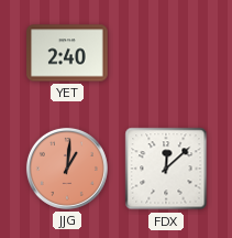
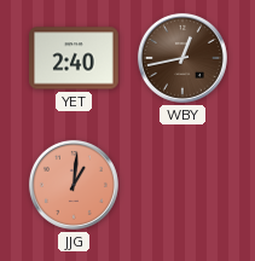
WBY: none -> 12:43 (182, 58)
FDX: 12:08 -> none (166, 169)
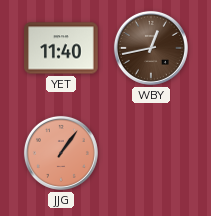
YET: 2:40 -> 11:40 (61, 48)
JJG: 1:01 -> 1:06 (61, 153)
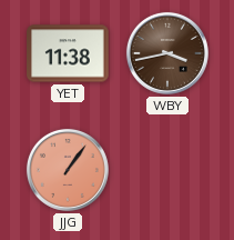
YET: 11:40 -> 11:38 (68, 53)
WBY: 12:43 -> 3:43 (167, 53)
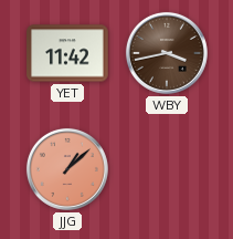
YET: 11:38 -> 11:42 (67, 53)
JJG: 1:06 -> 1:08 (67, 169)
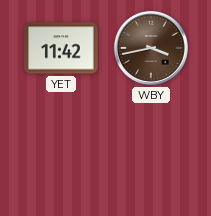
JJG: 1:08 -> none (67, 169)
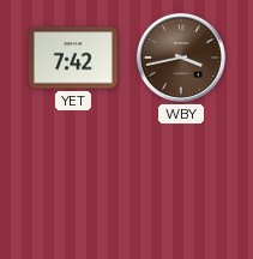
YET: 11:42 -> 7:42 (73, 58)
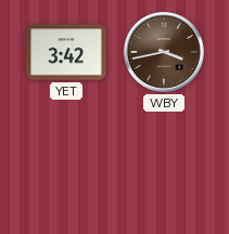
YET: 7:42 -> 3:42 (66, 52)
